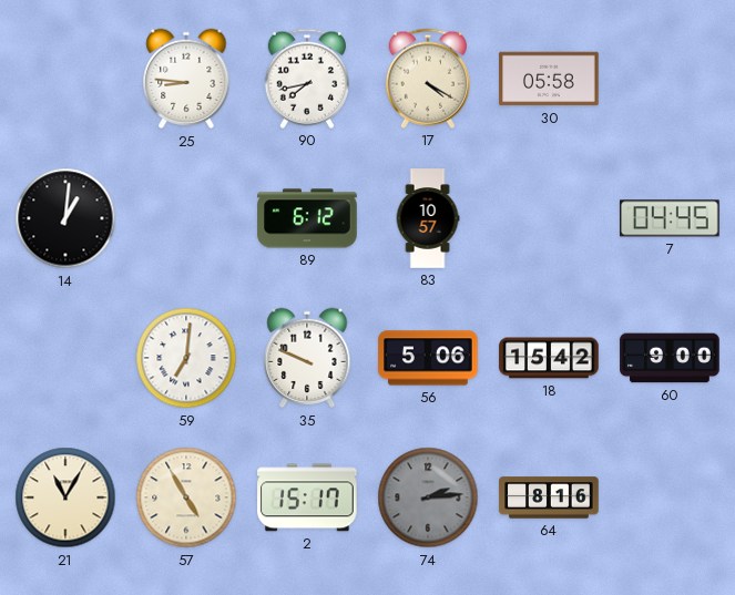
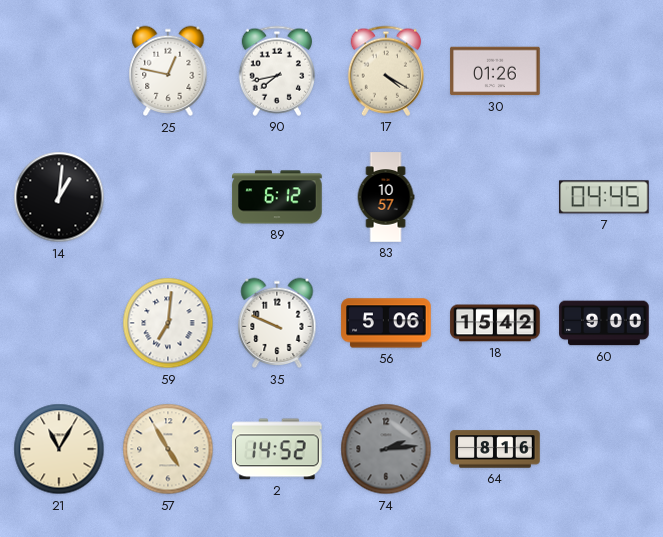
25: 8:46 -> 12:47 (168, 71)
30: 05:58 -> 01:26 (495, 71)
2: 15:17 -> 14:52 (277, 449)
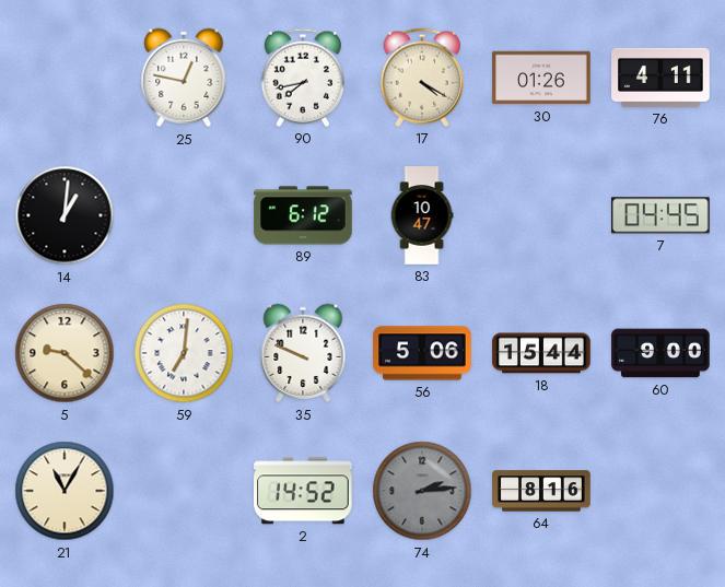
76: none -> 4:11 (660, 78)
83: 10:57 -> 10:47 (422, 215)
5: none -> 9:22 (65, 353)
18: 15:42 -> 15:44 (541, 353)
57: 4:55 -> none (168, 449)
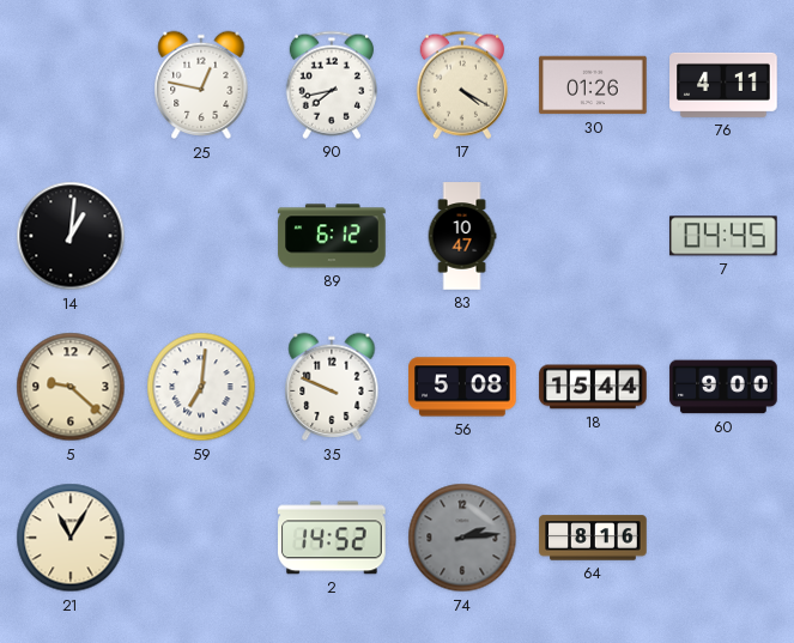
56: 5:06 -> 5:08 (462, 387)
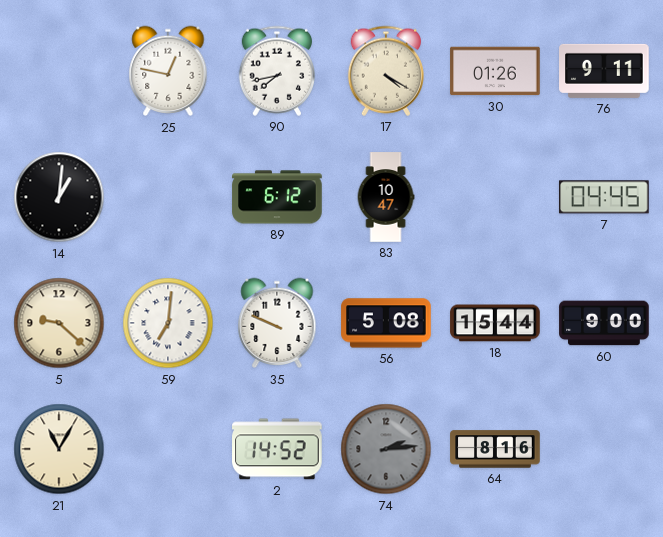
76: 4:11 -> 9:11 (604, 71)
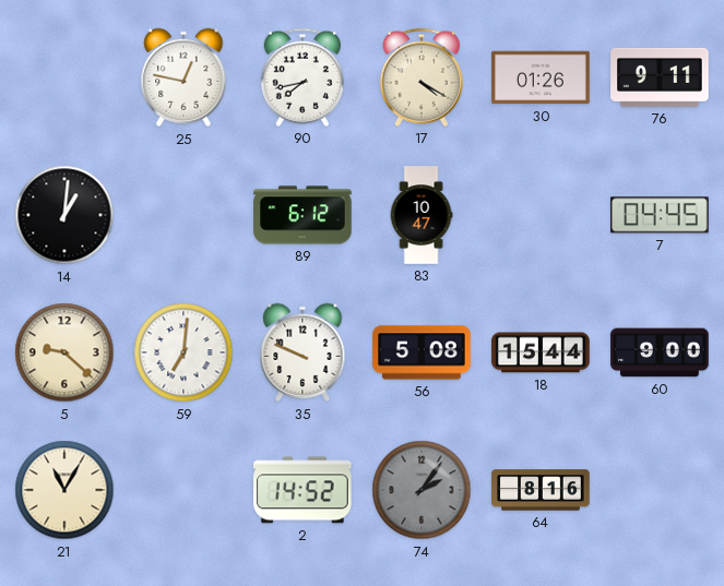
74: 2:14 -> 2:06 (422, 490)
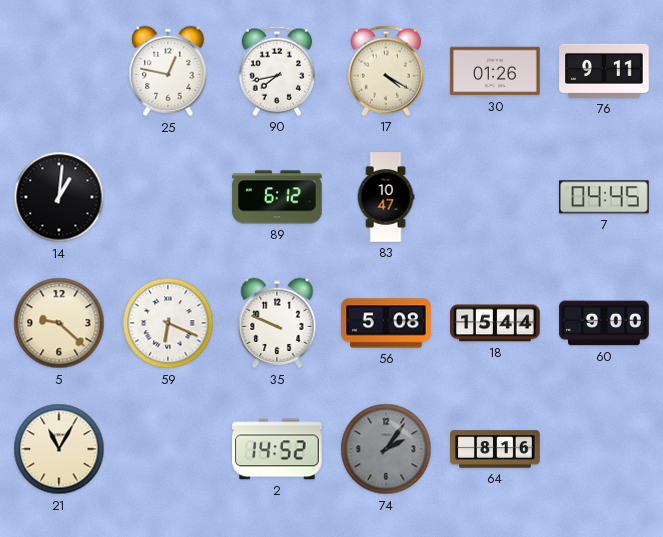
59: 7:01 -> 6:19 (168, 323)
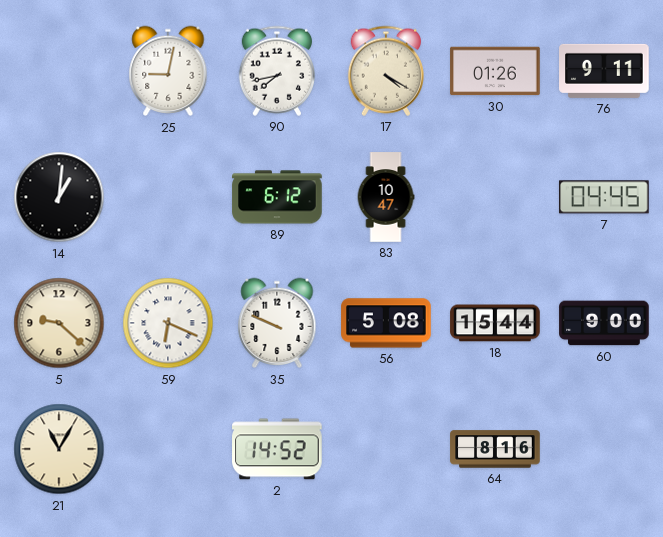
25: 12:47 -> 9:02 (168, 71)
74: 2:06 -> none (386, 449)
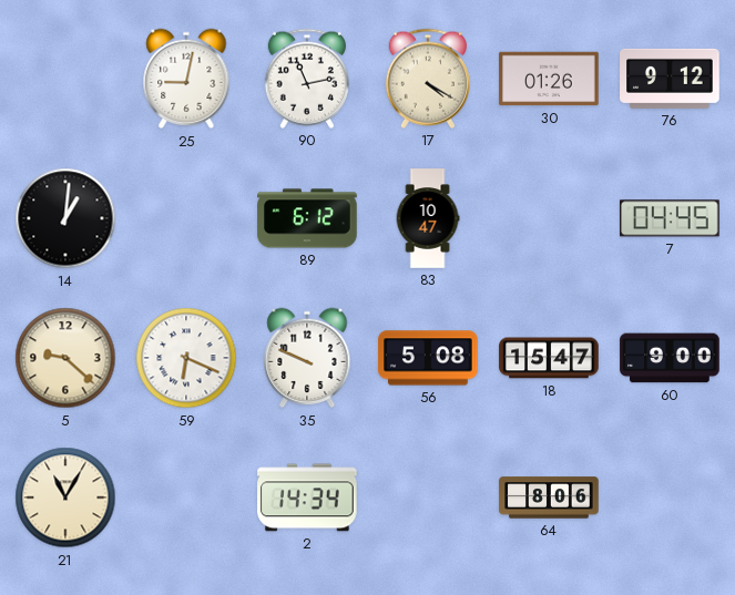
90: 7:43 -> 11:13 (307, 79)
76: 9:11 -> 9:12 (670, 79)
18: 15:44 -> 15:47 (549, 358)
2: 14:52 -> 14:34 (307, 497)
64: 8:16 -> 8:06 (549, 497)
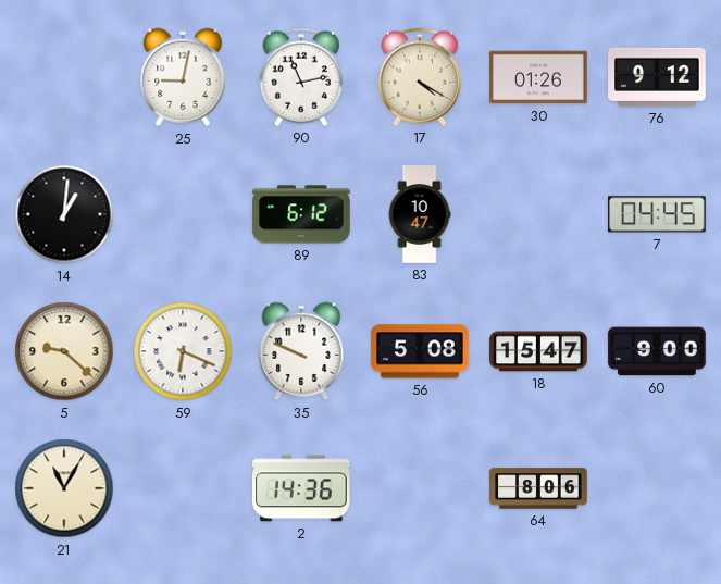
2: 14:34 -> 14:36 (301, 488)
